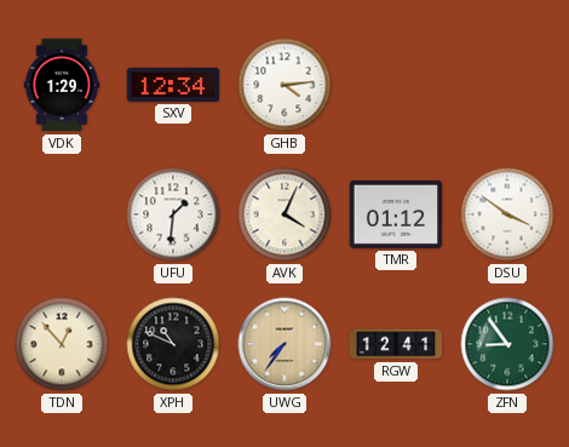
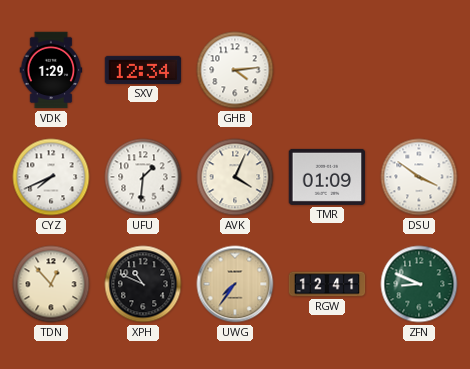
CYZ: none -> 7:41 (51, 177)
TMR: 01:12 -> 01:09 (327, 177)
ZFN: 8:54 -> 8:49 (419, 284)
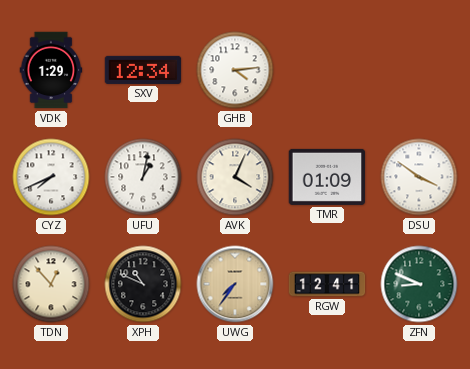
UFU: 1:31 -> 1:02 (143, 177)
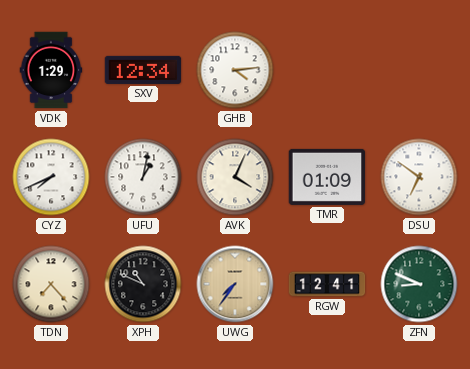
DSU: 3:51 -> 6:51 (419, 177)
TDN: 12:53 -> 7:23 (51, 284)
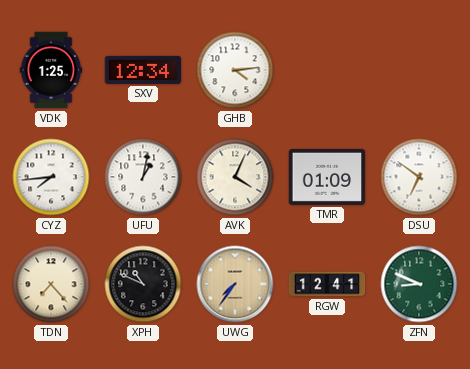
VDK: 1:29 -> 1:25 (51, 70)
CYZ: 7:41 -> 7:44 (51, 177)
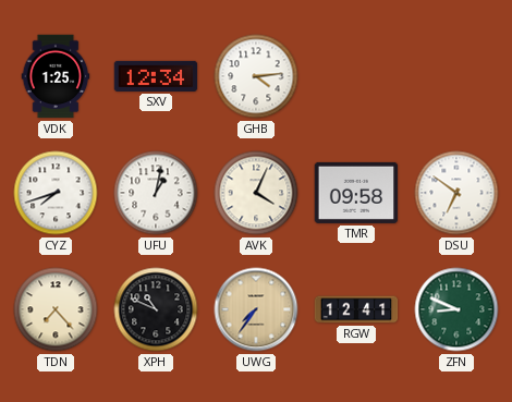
CYZ: 7:44 -> 7:42 (56, 193)
TMR: 01:09 -> 09:58 (356, 193)
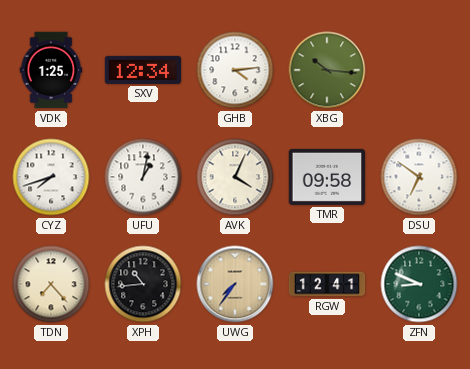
XBG: none -> 10:16 (327, 70)
XPH: 10:49 -> 10:44 (143, 284)
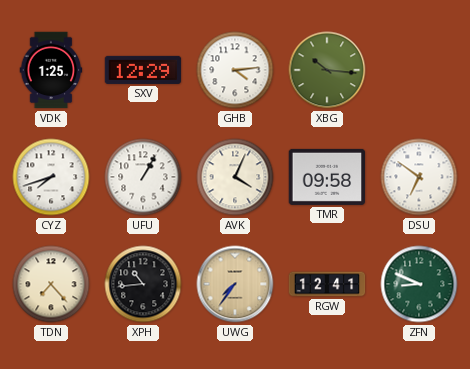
SXV: 12:34 -> 12:29 (143, 70)
UFU: 1:02 -> 1:05 (143, 177)
